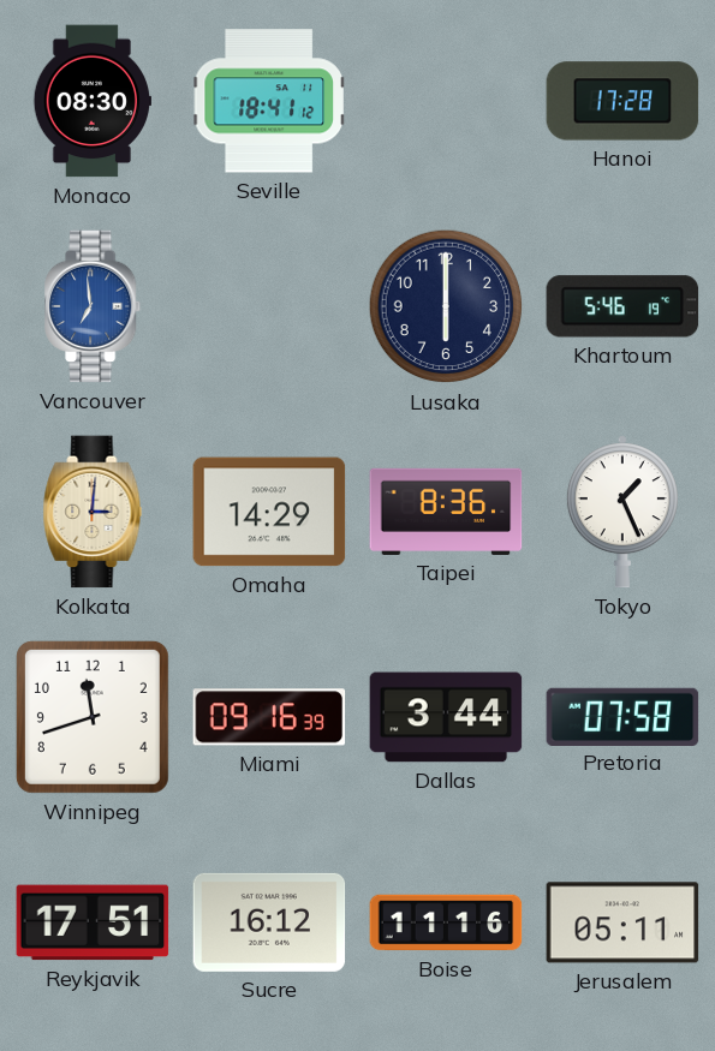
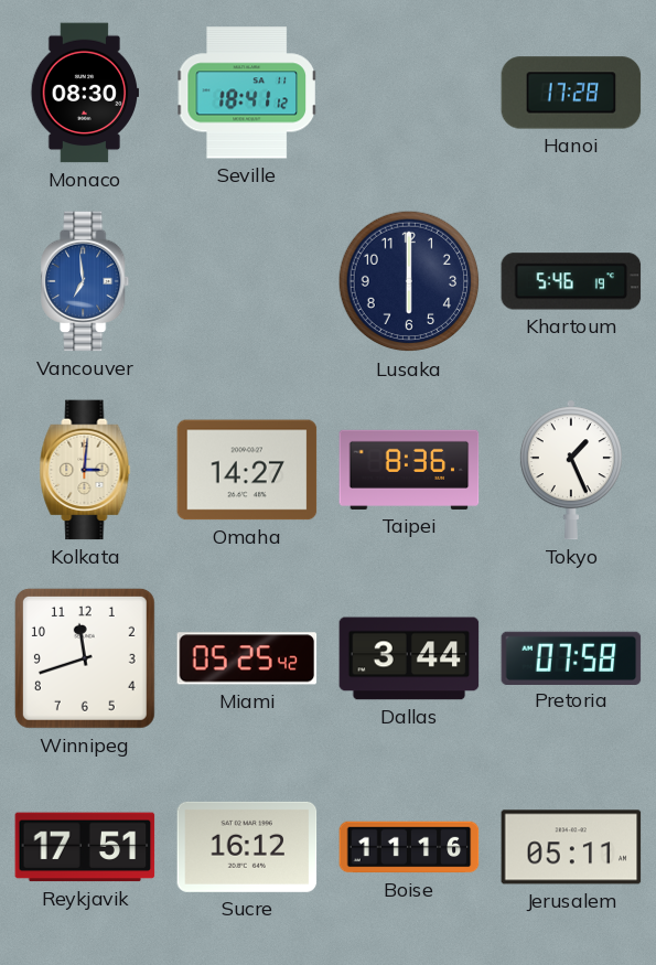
Omaha: 14:29 -> 14:27 (247, 470)
Miami: 09:16 -> 05:25 (247, 658)
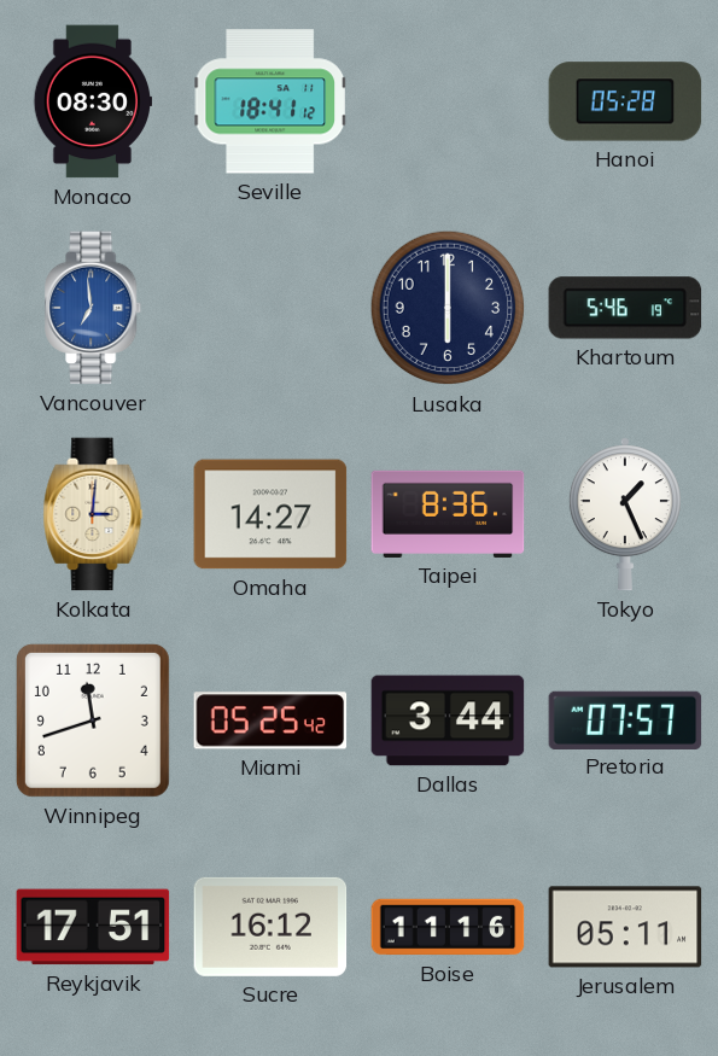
Hanoi: 17:28 -> 05:28 (625, 101)
Pretoria: 07:58 -> 07:57 (625, 719)
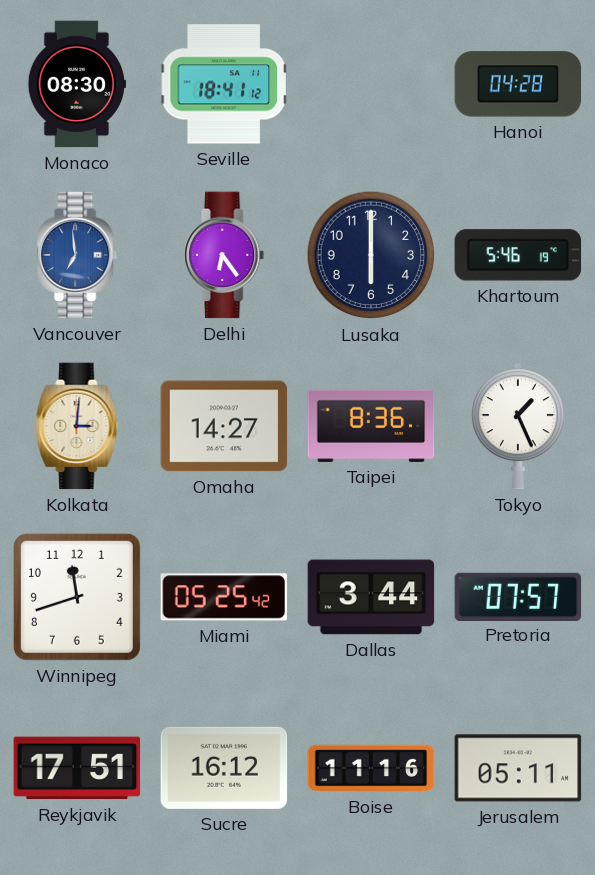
Hanoi: 05:28 -> 04:28 (518, 84)
Delhi: none -> 6:24 (225, 255)
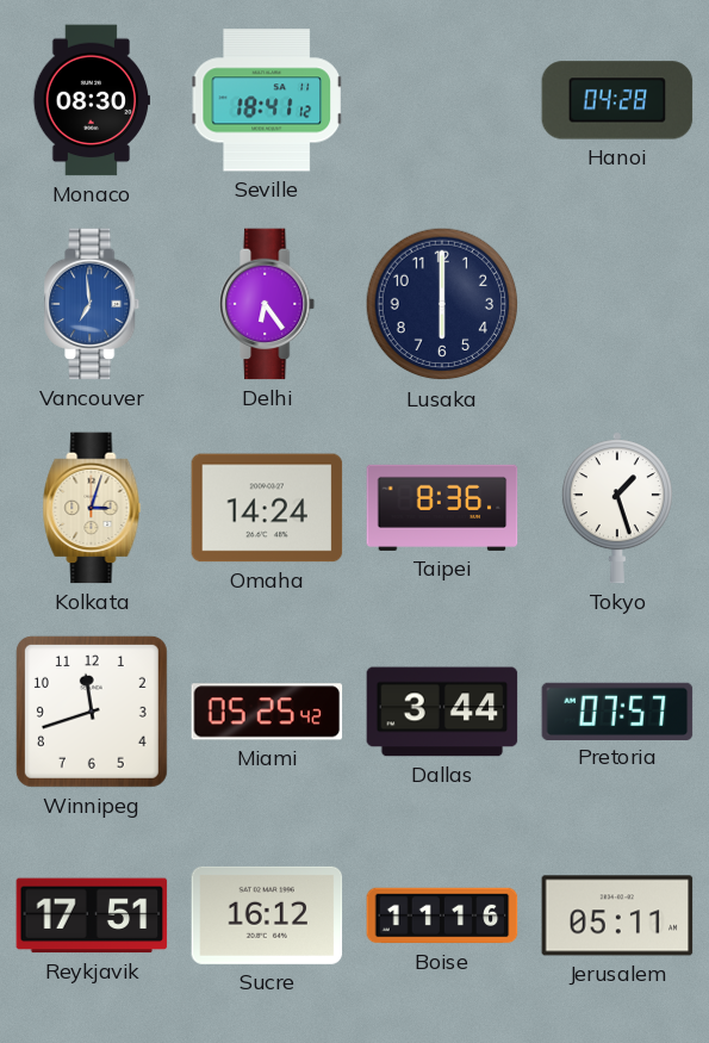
Khartoum: 5:46 -> none (518, 255)
Kolkata: 3:01 -> 3:03 (92, 508)
Omaha: 14:27 -> 14:24 (267, 508)
Tokyo: 1:26 -> 1:27 (617, 508)
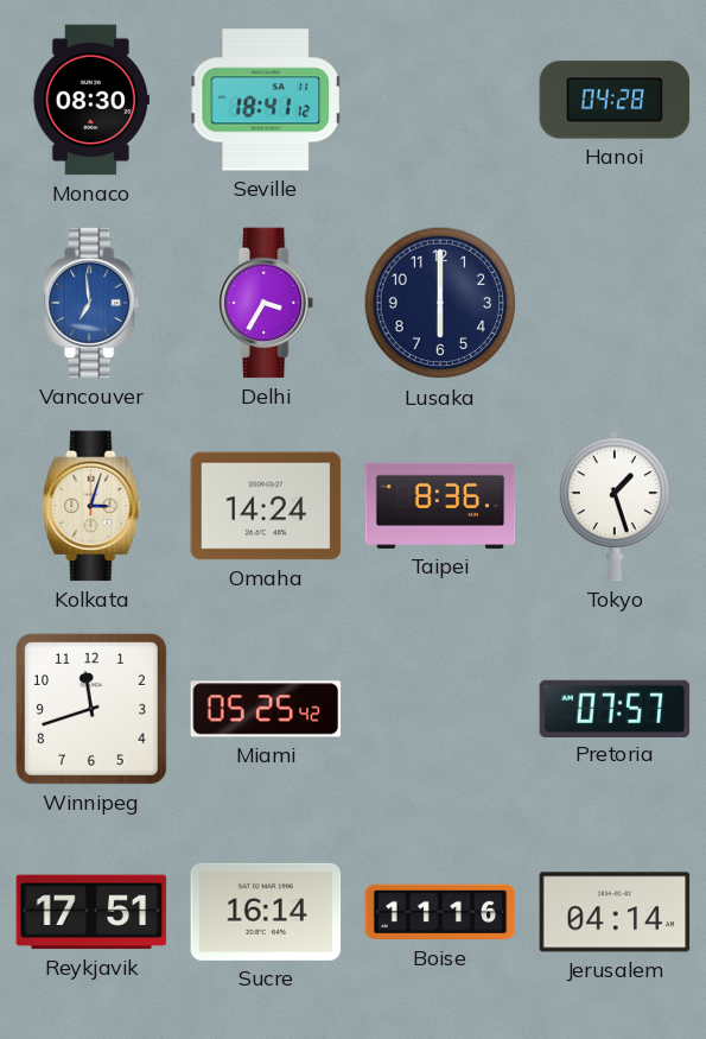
Delhi: 6:24 -> 3:35 (267, 303)
Dallas: 3:44 -> none (442, 712)
Sucre: 16:12 -> 16:14 (266, 912)
Jerusalem: 05:11 -> 04:14 (615, 912)
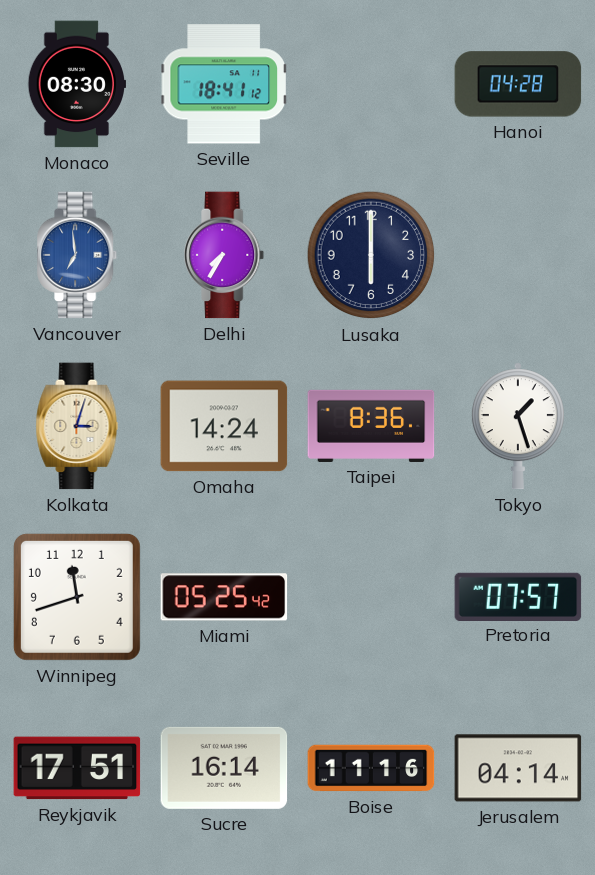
Delhi: 3:35 -> 7:35 (225, 255)
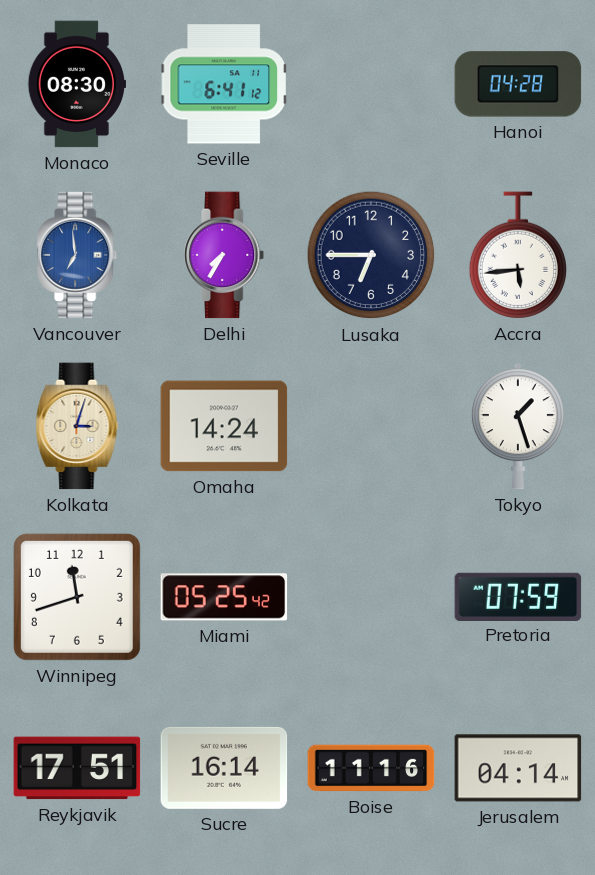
Seville: 18:41 -> 6:41 (224, 84)
Lusaka: 6:00 -> 6:45 (371, 255)
Accra: none -> 5:44 (517, 255)
Taipei: 8:36 -> none (371, 426)
Pretoria: 07:57 -> 07:59 (518, 596)
